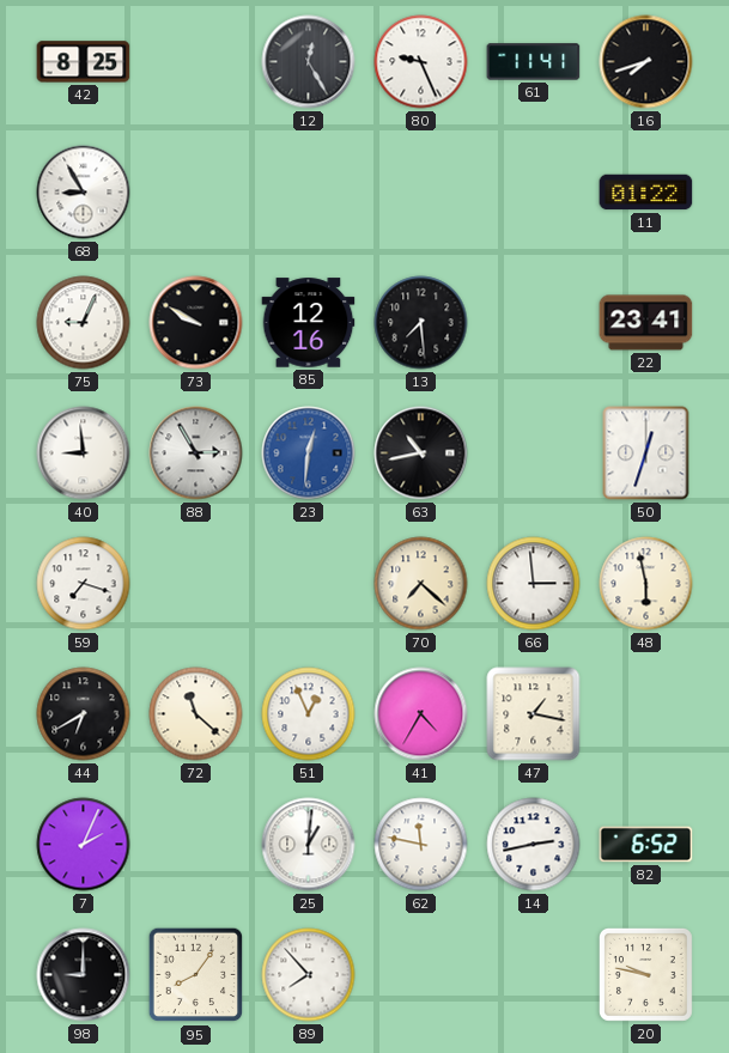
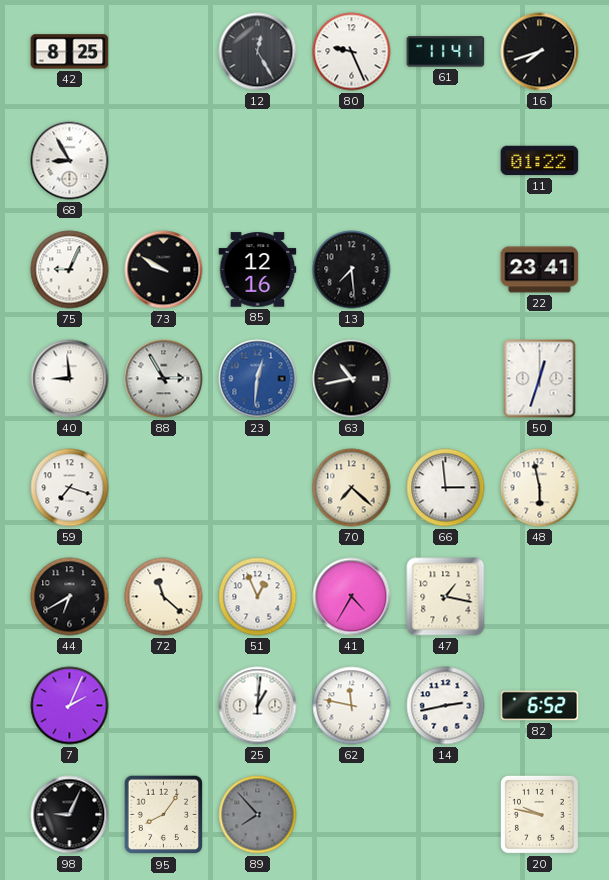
98: 9:00 -> 9:04 (70, 815)
89 dial: white -> grey (258, 815)
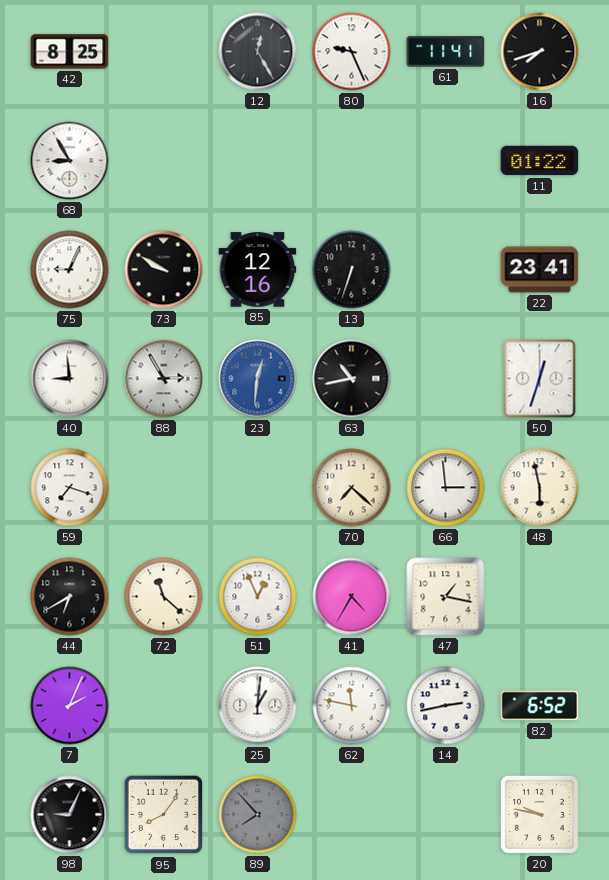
13: 7:29 -> 6:33 (352, 270)
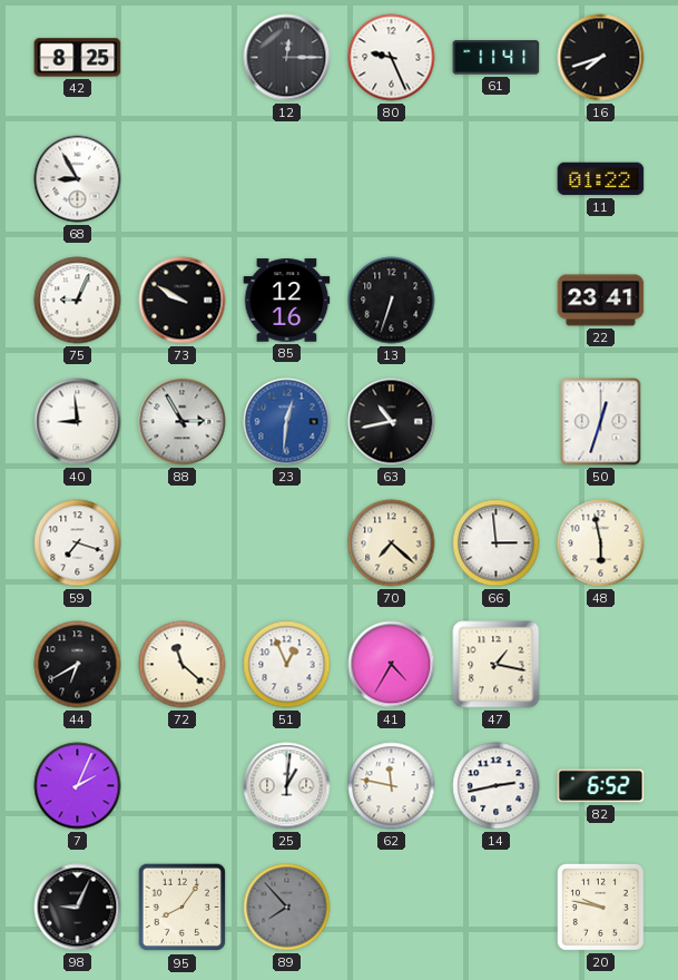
12: 12:25 -> 12:15 (287, 58)
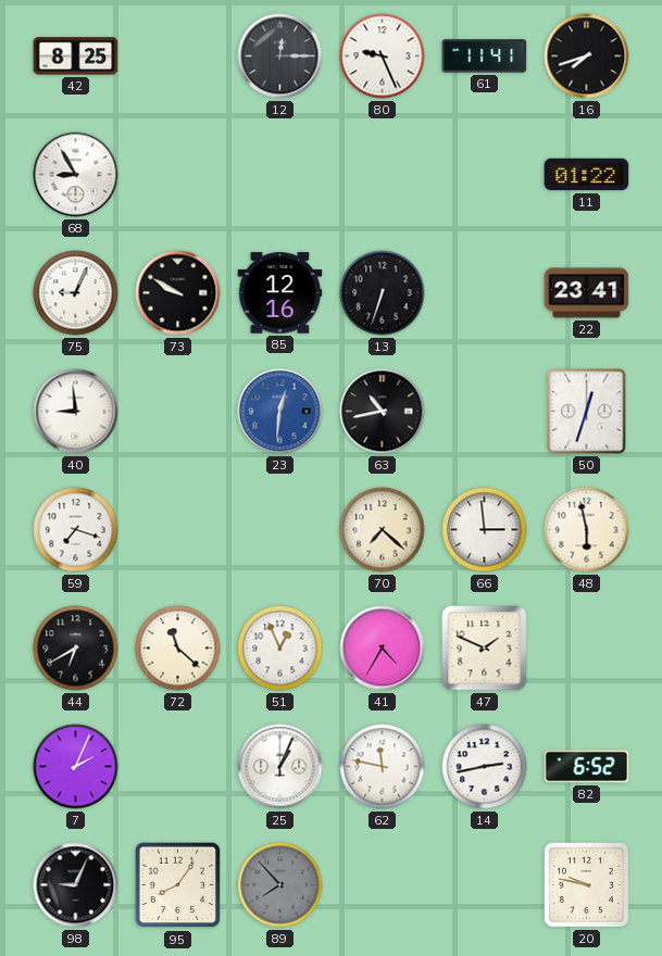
88: 2:55 -> none (183, 422)
47: 1:17 -> 1:49 (485, 649)
25: 1:01 -> 1:04 (280, 767)
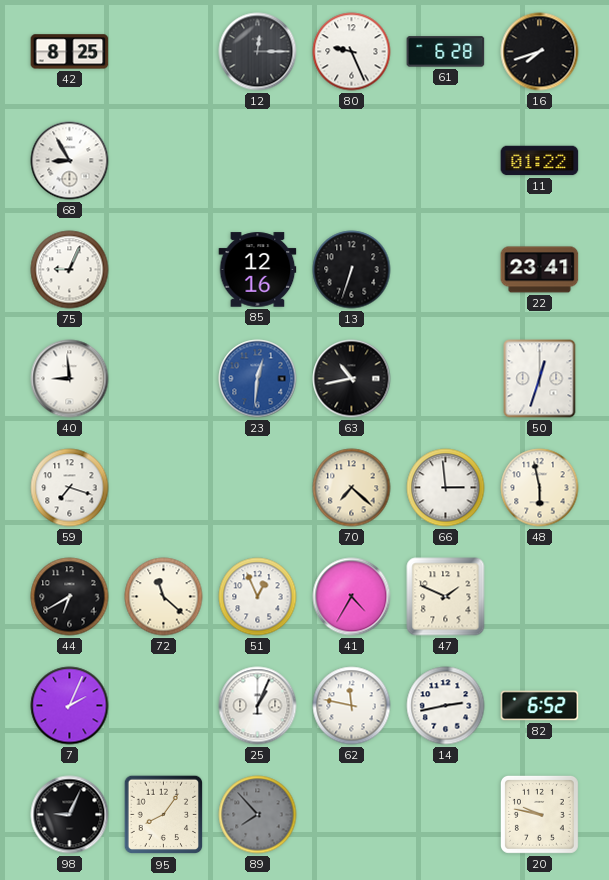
61: 11:41 -> 6:28 (446, 52)
73: 9:50 -> none (178, 293)
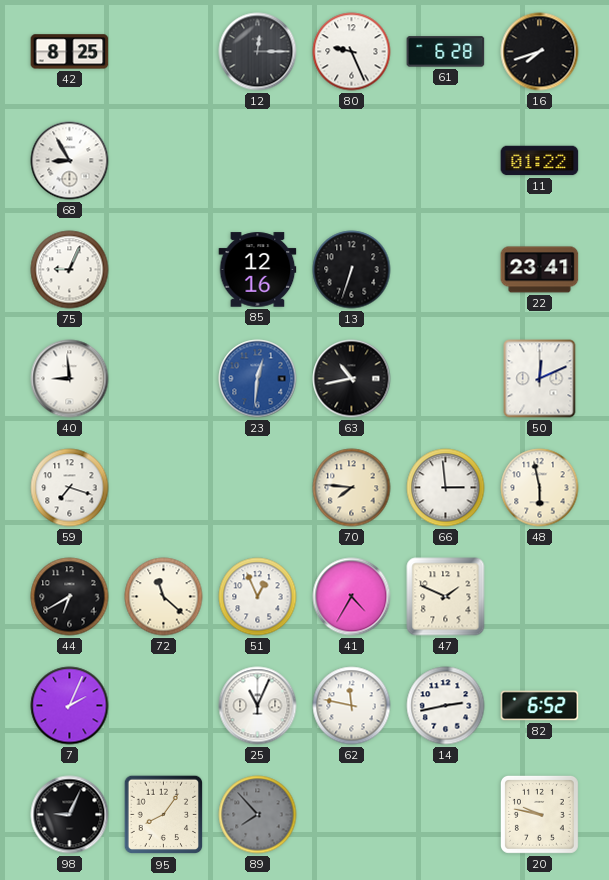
50: 12:33 -> 12:11 (540, 379)
70: 7:22 -> 7:46 (352, 488)
25: 1:04 -> 11:04 (258, 706)
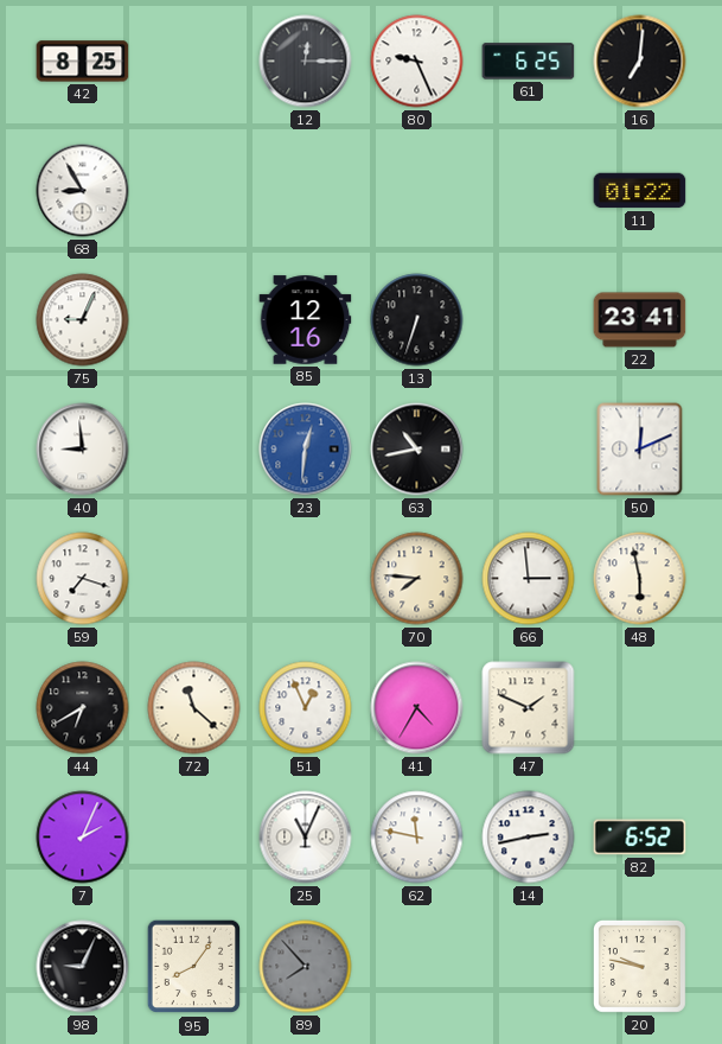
61: 6:28 -> 6:25 (529, 62)
16: 7:42 -> 7:01 (640, 62)
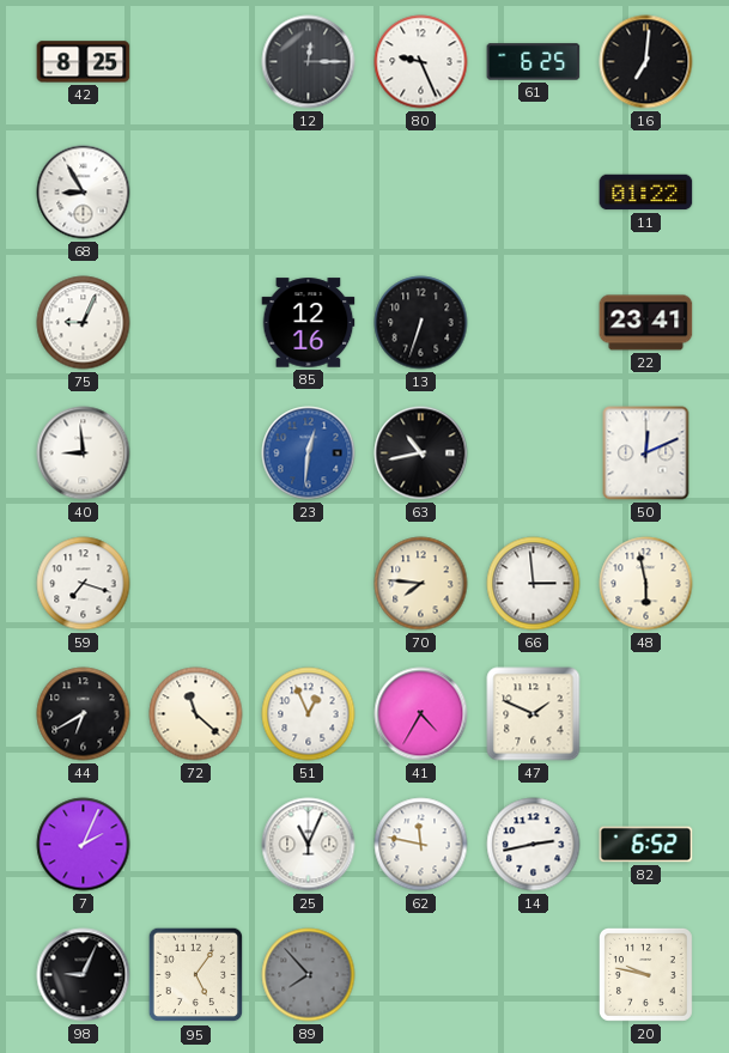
95: 8:06 -> 5:06 (196, 975)
